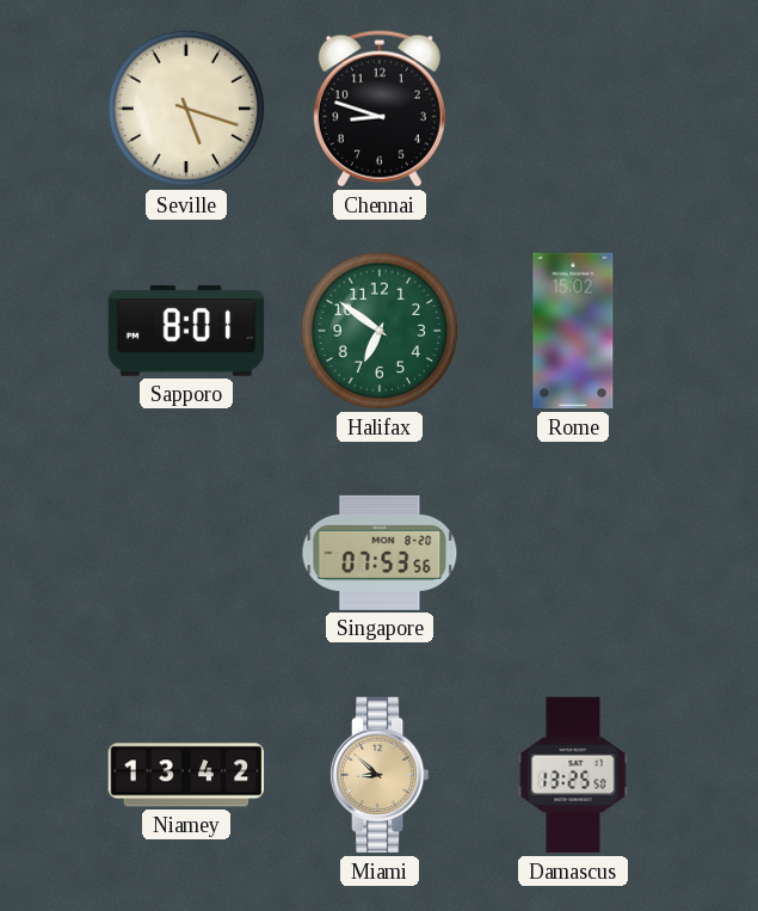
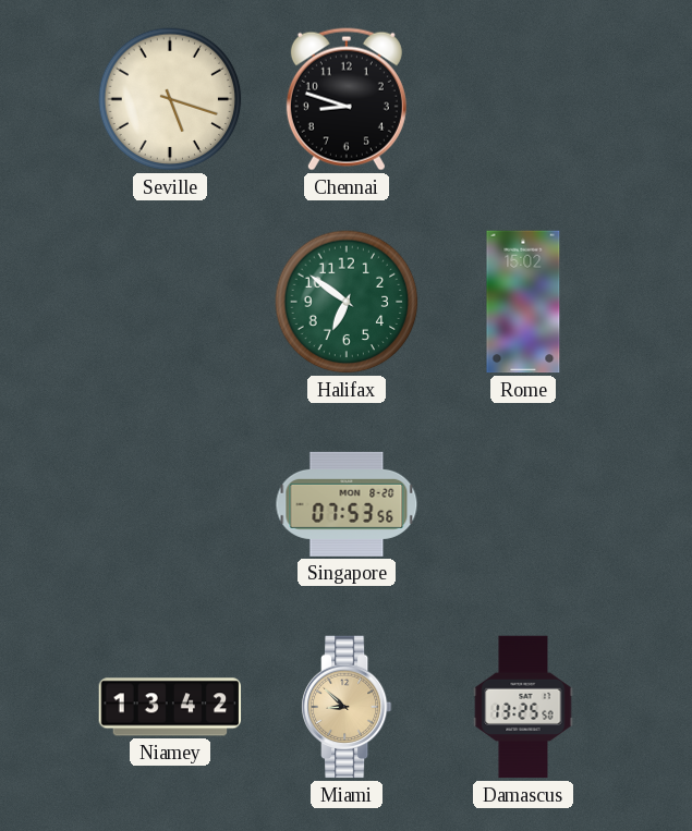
Sapporo: 8:01 -> none (186, 331)
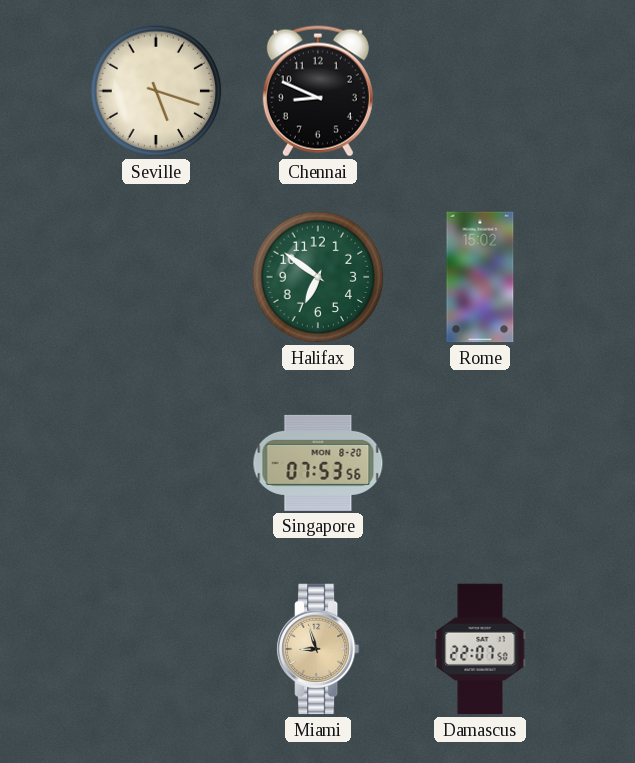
Chennai: 8:48 -> 8:49 (318, 91)
Niamey: 13:42 -> none (170, 707)
Miami: 8:52 -> 8:57 (318, 649)
Damascus: 13:25 -> 22:07 (480, 649)
